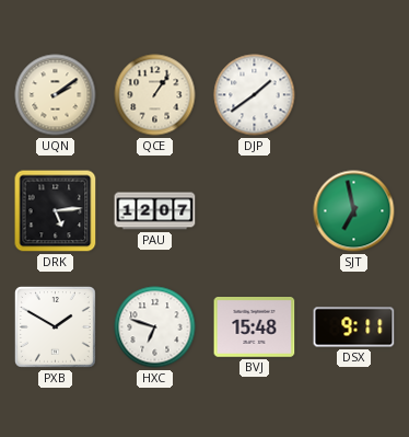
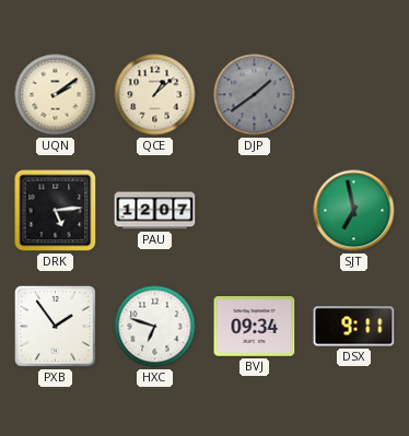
QCE: 1:06 -> 1:08 (155, 95)
DJP dial: white -> grey (255, 95)
PXB: 1:50 -> 1:54 (55, 326)
BVJ: 15:48 -> 09:34 (255, 327)
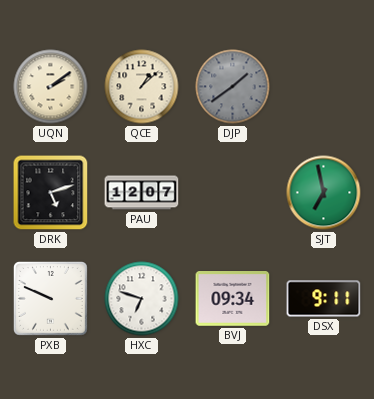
DRK: 5:14 -> 5:12 (51, 193)
PXB: 1:54 -> 9:49 (50, 298)
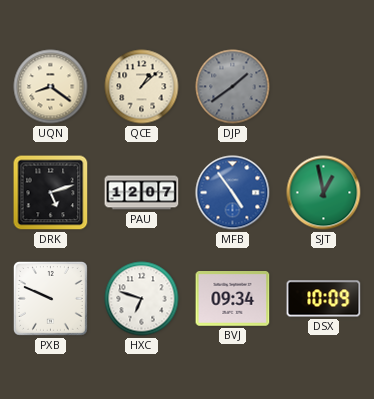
UQN: 2:09 -> 8:21 (51, 87)
MFB: none -> 4:54 (233, 193)
SJT: 6:58 -> 12:58 (324, 193)
DSX: 9:11 -> 10:09 (324, 299)
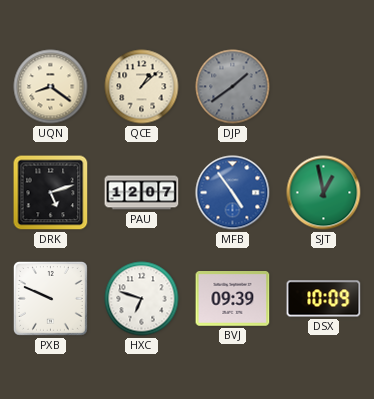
BVJ: 09:34 -> 09:39 (233, 299)
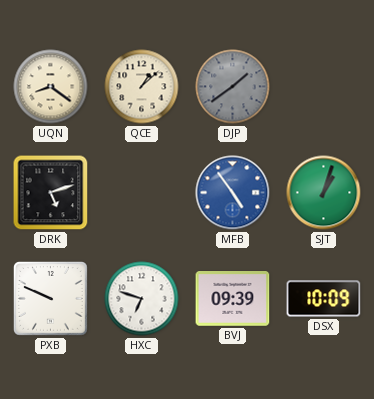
PAU: 12:07 -> none (142, 193)
SJT: 12:58 -> 1:03 (324, 193)
